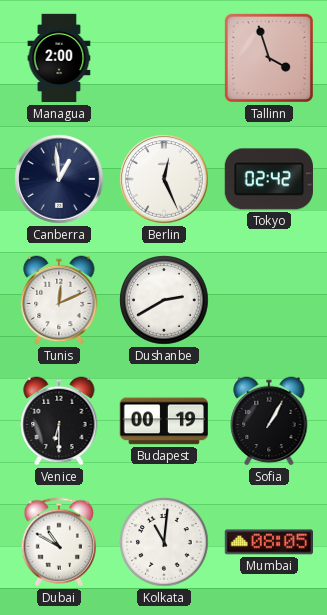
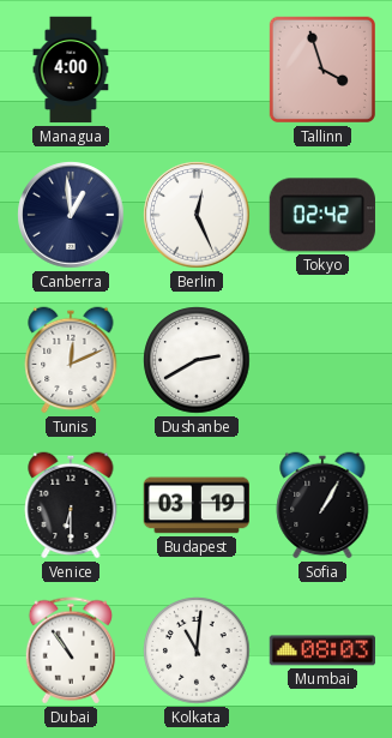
Managua: 2:00 -> 4:00 (71, 70)
Budapest: 00:19 -> 03:19 (195, 505)
Dubai: 10:50 -> 10:54 (70, 650)
Mumbai: 08:05 -> 08:03 (321, 650)
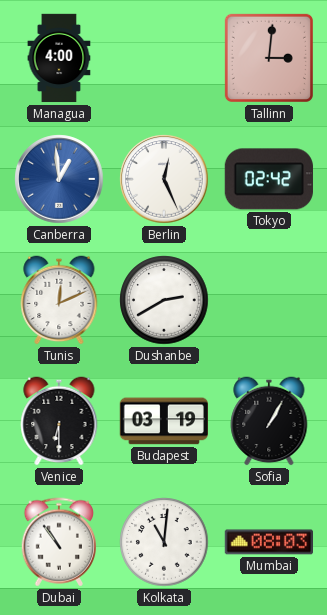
Tallinn: 3:57 -> 3:01 (269, 58)
Canberra dial: navy -> blue (59, 179)
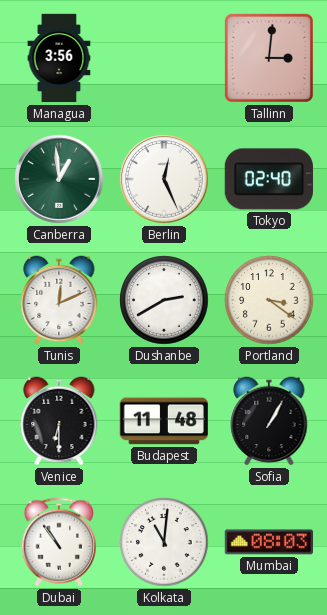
Managua: 4:00 -> 3:56 (59, 58)
Canberra dial: blue -> green (59, 179)
Tokyo: 02:42 -> 02:40 (269, 179)
Portland: none -> 3:21 (269, 300)
Budapest: 03:19 -> 11:48 (163, 421)
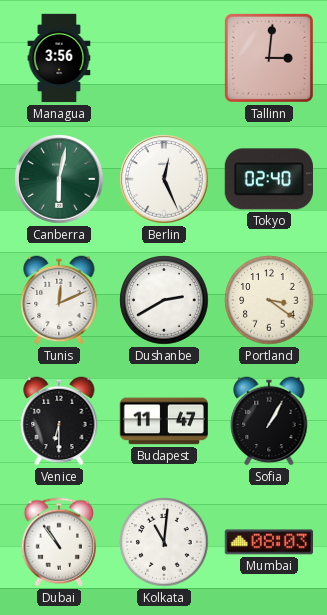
Canberra: 12:59 -> 6:02 (59, 179)
Budapest: 11:48 -> 11:47 (163, 421)
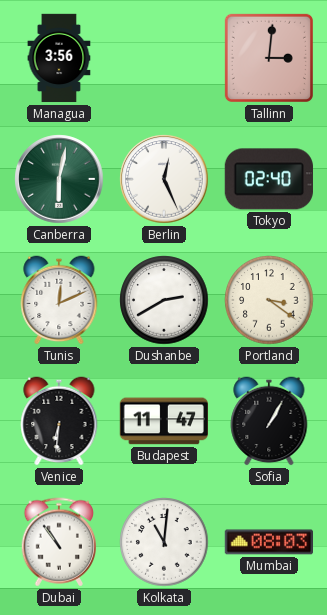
Venice: 6:30 -> 6:31 (59, 421)
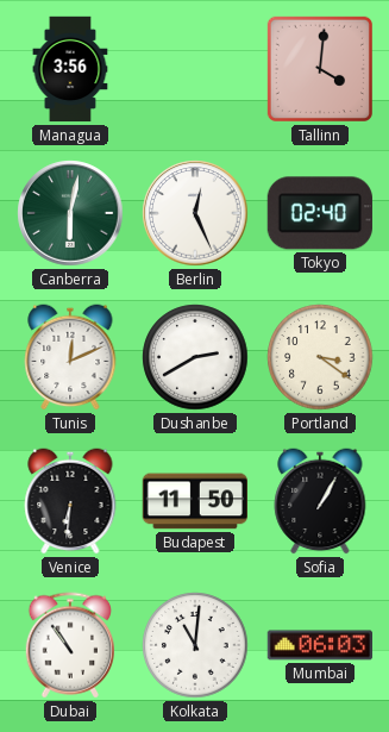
Tallinn: 3:01 -> 4:01 (320, 69)
Budapest: 11:47 -> 11:50 (194, 501)
Mumbai: 08:03 -> 06:03 (319, 645)
